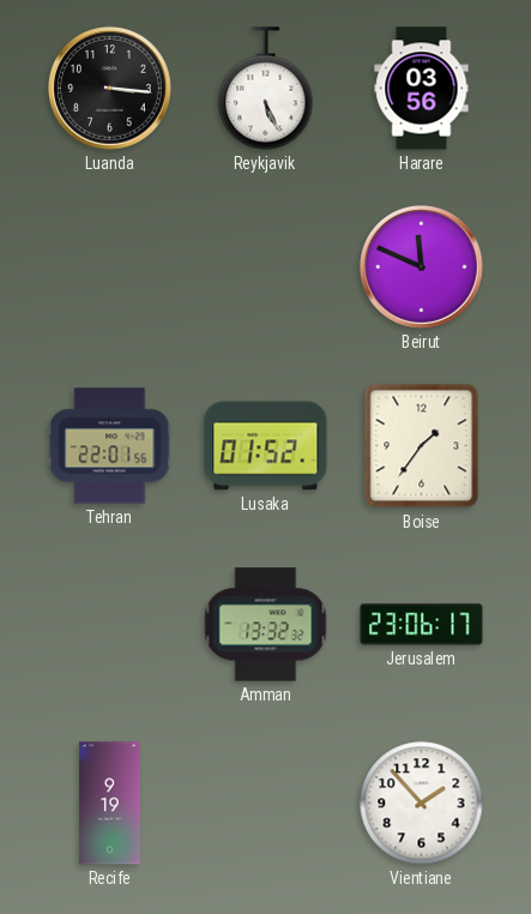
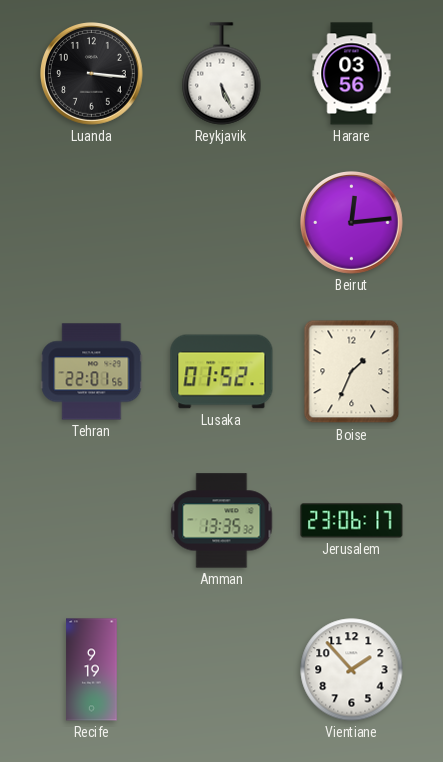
Beirut: 11:49 -> 12:14 (352, 223)
Boise: 1:36 -> 1:34 (352, 372)
Amman: 13:32 -> 13:35 (222, 521)
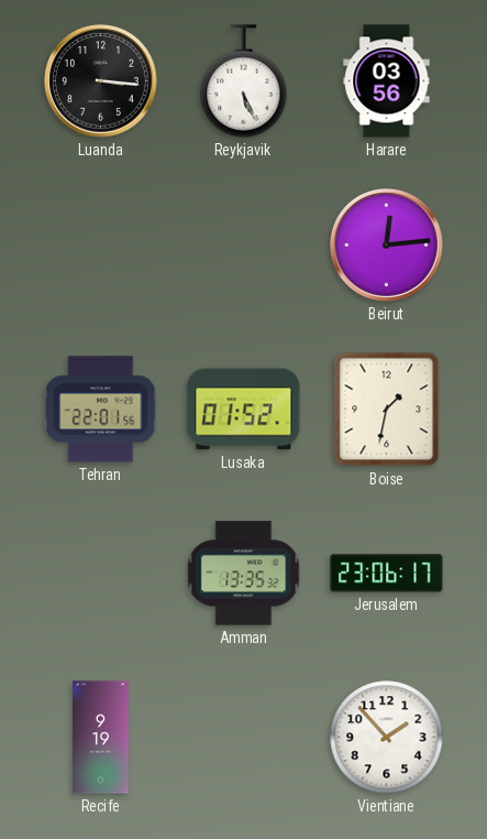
Boise: 1:34 -> 1:32 (387, 410)
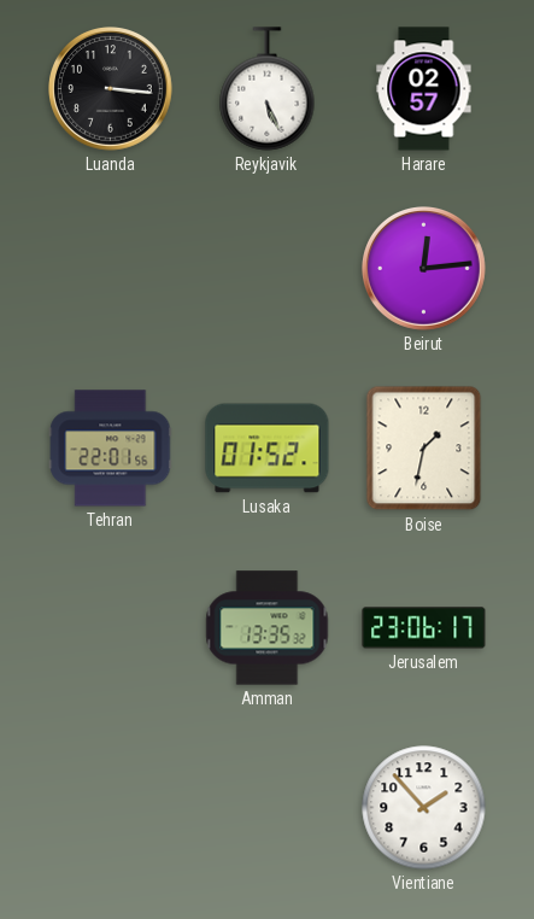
Harare: 03:56 -> 02:57 (424, 89)
Recife: 9:19 -> none (101, 738)
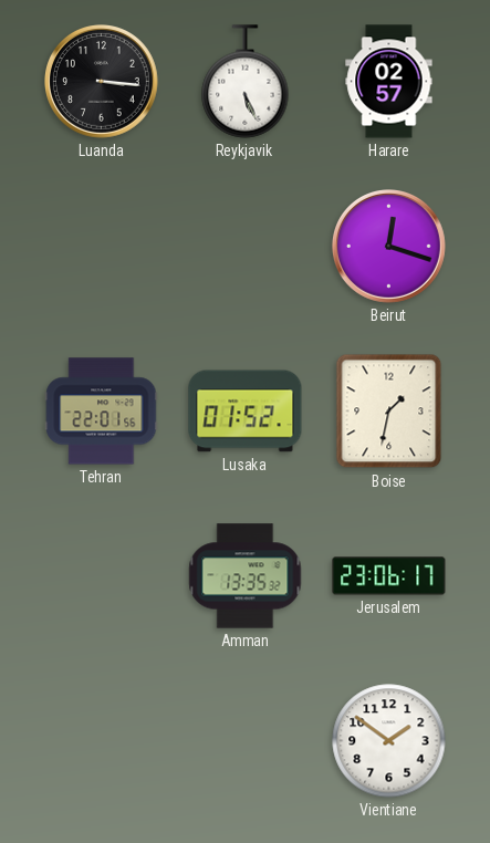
Beirut: 12:14 -> 12:18 (389, 247)
Vientiane: 1:53 -> 1:51 (389, 741)
